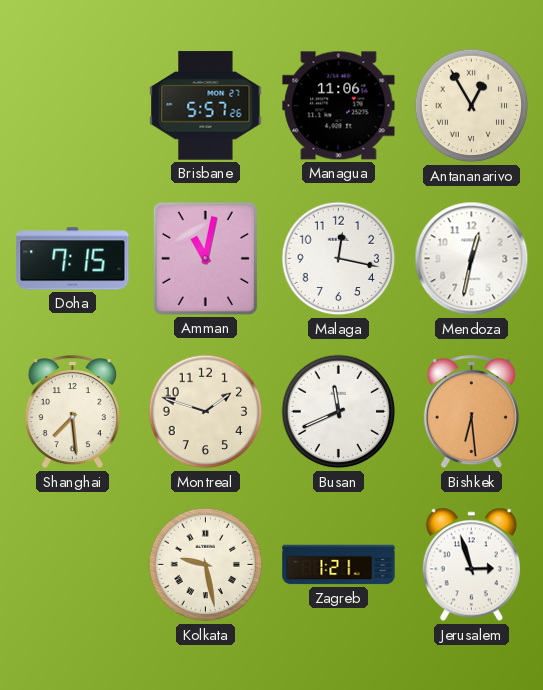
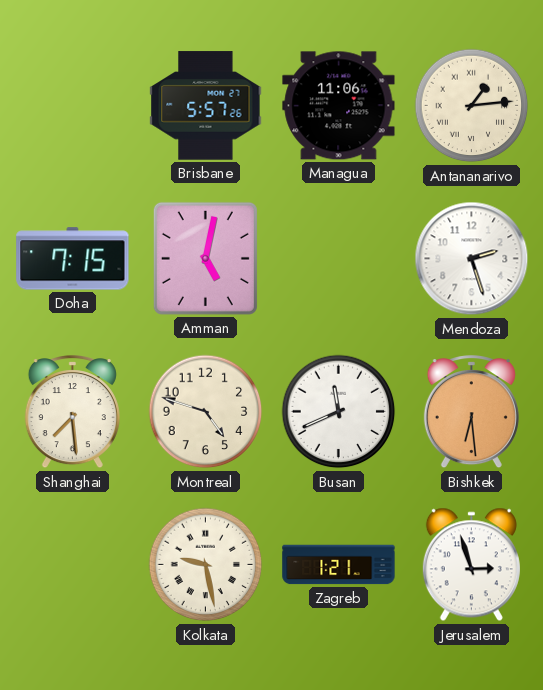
Antananarivo: 12:55 -> 1:14 (472, 106)
Amman: 11:02 -> 5:02 (205, 258)
Malaga: 12:17 -> none (339, 259)
Mendoza: 12:32 -> 2:27 (472, 259)
Montreal: 1:48 -> 4:48 (206, 412)
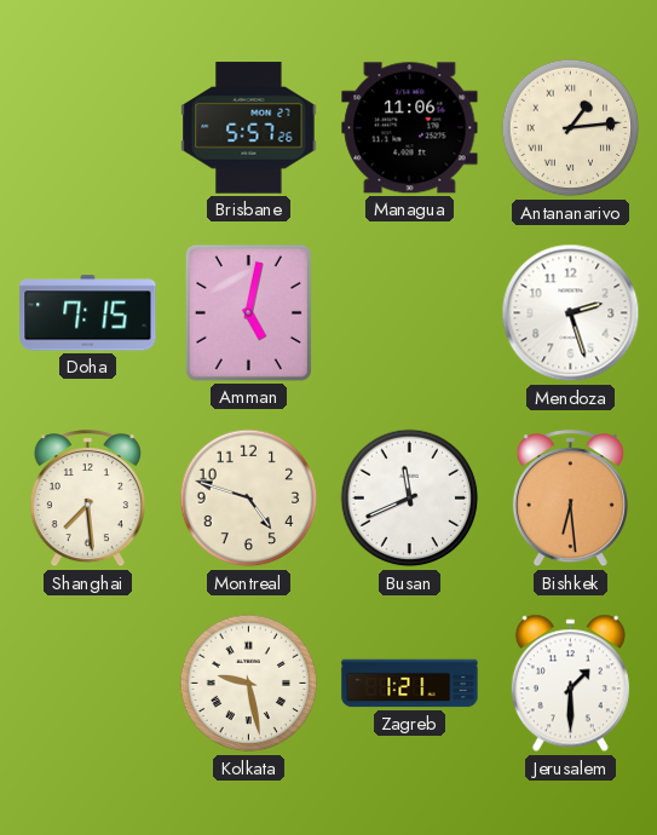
Jerusalem: 2:57 -> 1:30 (570, 684)
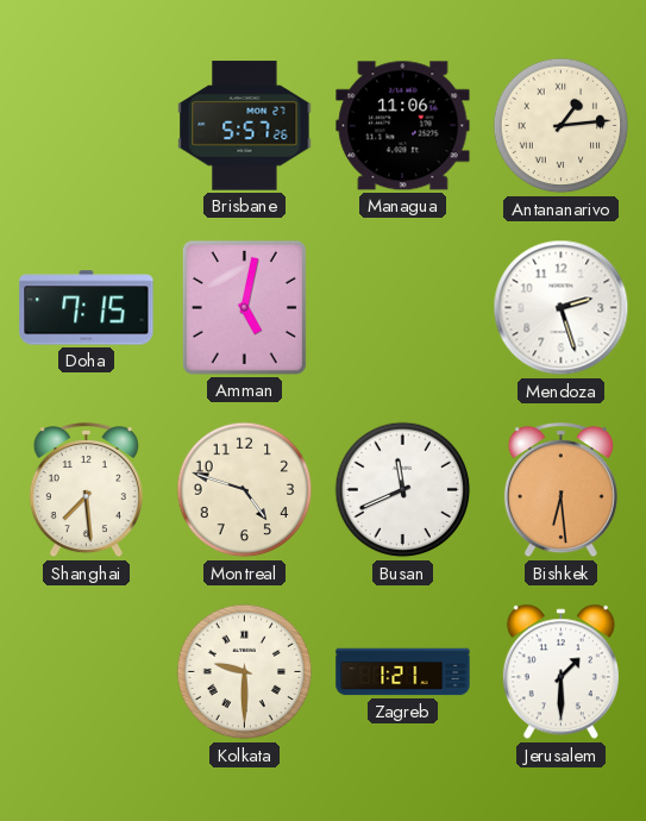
Kolkata: 9:28 -> 9:30 (245, 672)
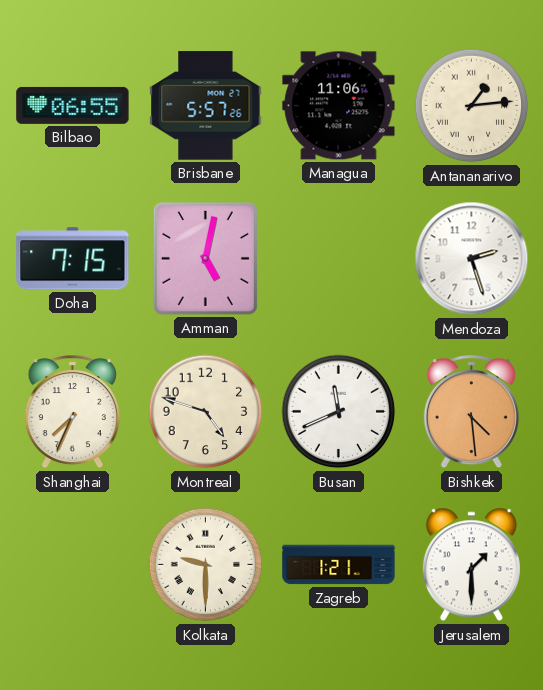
Bilbao: none -> 06:55 (73, 105)
Shanghai: 7:29 -> 7:34 (72, 413)
Bishkek: 6:29 -> 4:29 (471, 413)
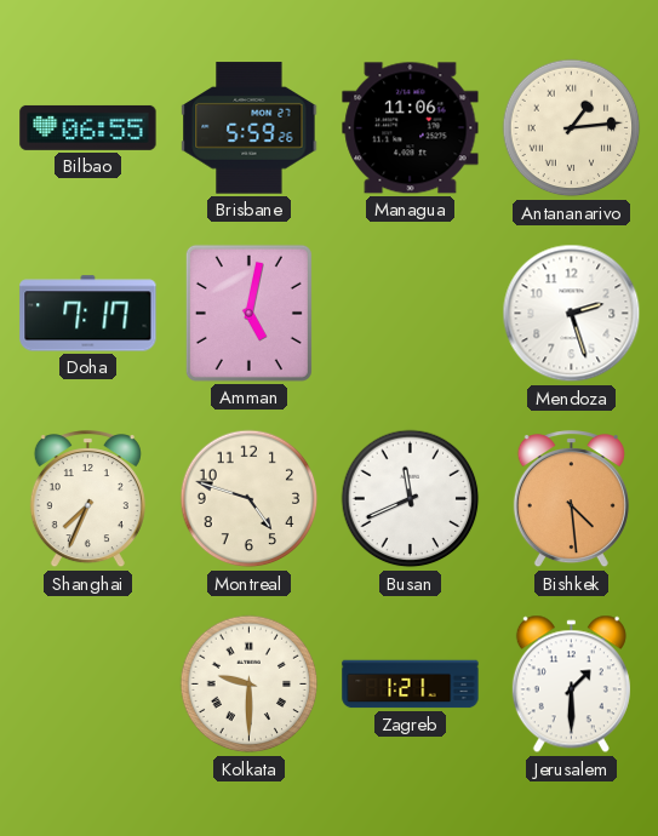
Brisbane: 5:57 -> 5:59 (250, 128)
Doha: 7:15 -> 7:17 (88, 314)
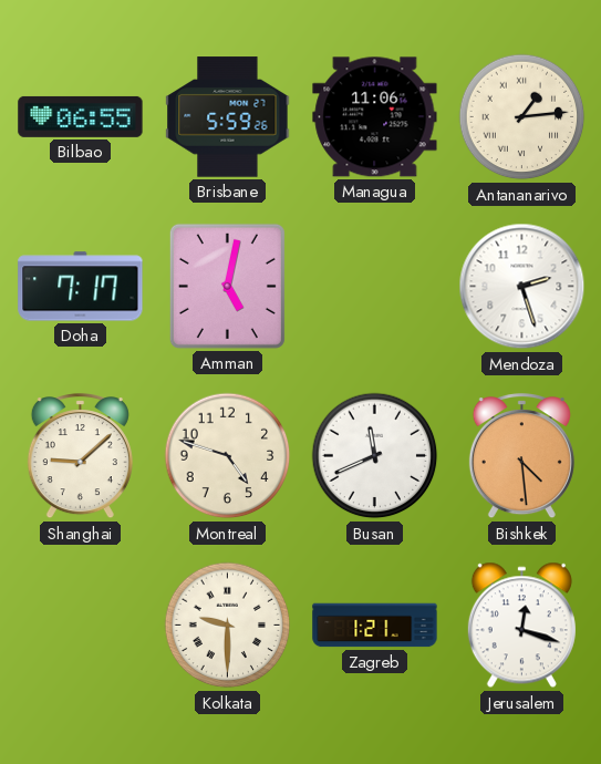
Shanghai: 7:34 -> 9:08 (80, 457)
Jerusalem: 1:30 -> 12:18 (521, 626)
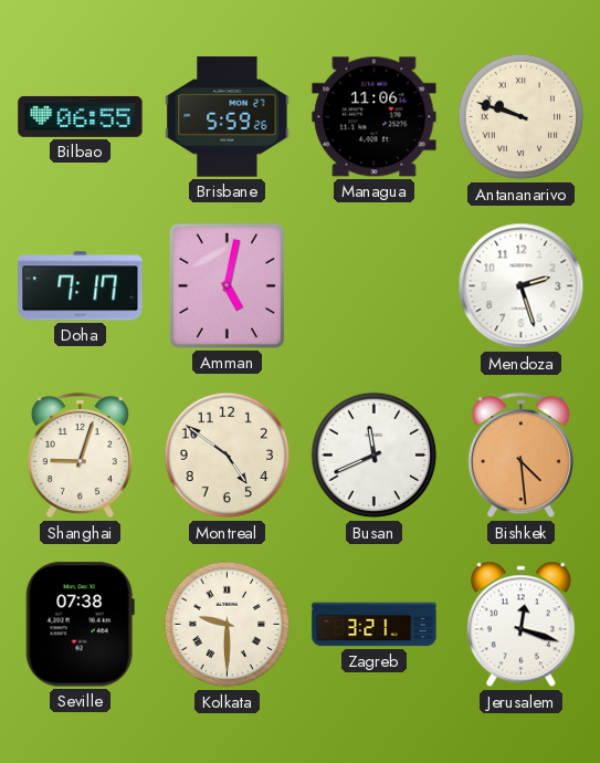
Antananarivo: 1:14 -> 9:48 (522, 117)
Shanghai: 9:08 -> 9:03 (80, 457)
Montreal: 4:48 -> 4:51 (228, 456)
Seville: none -> 07:38 (80, 625)
Zagreb: 1:21 -> 3:21 (375, 625)
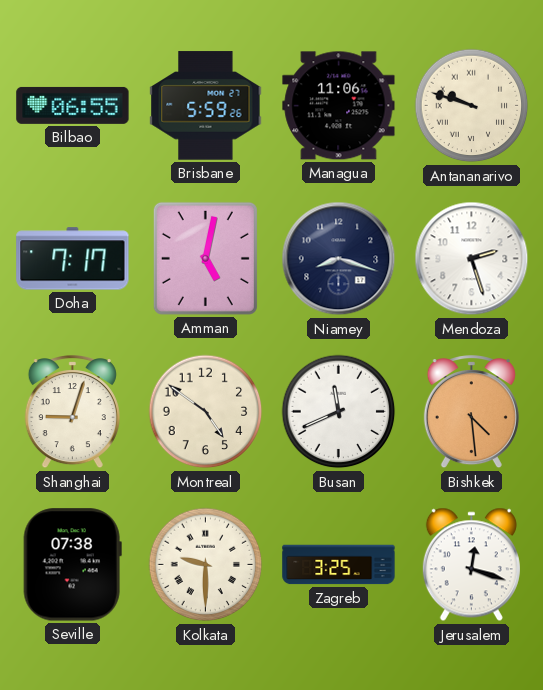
Niamey: none -> 8:18 (339, 259)
Zagreb: 3:21 -> 3:25 (339, 565)
